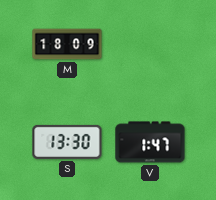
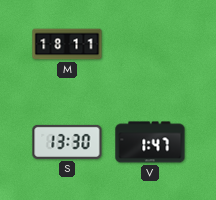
M: 18:09 -> 18:11 (67, 44)
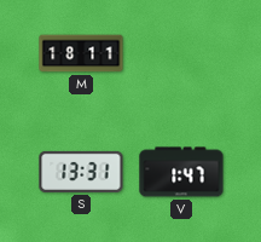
S: 13:30 -> 13:31 (81, 172)
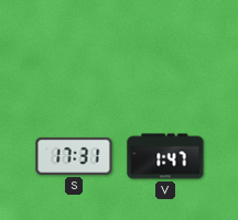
M: 18:11 -> none (81, 53)
S: 13:31 -> 17:31 (74, 156)
